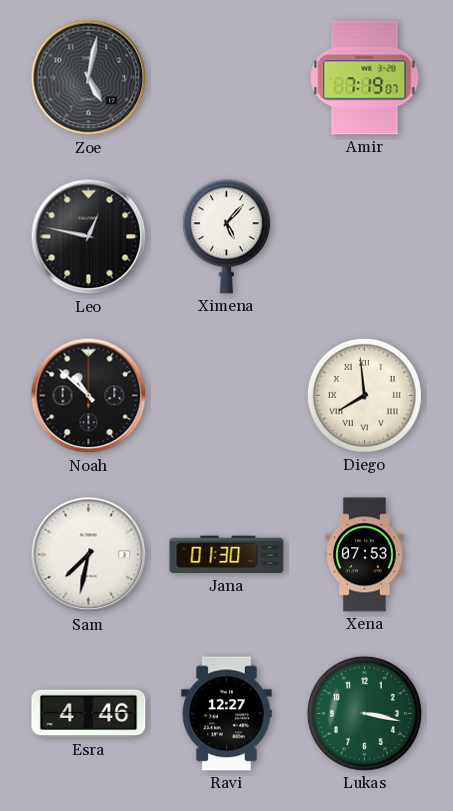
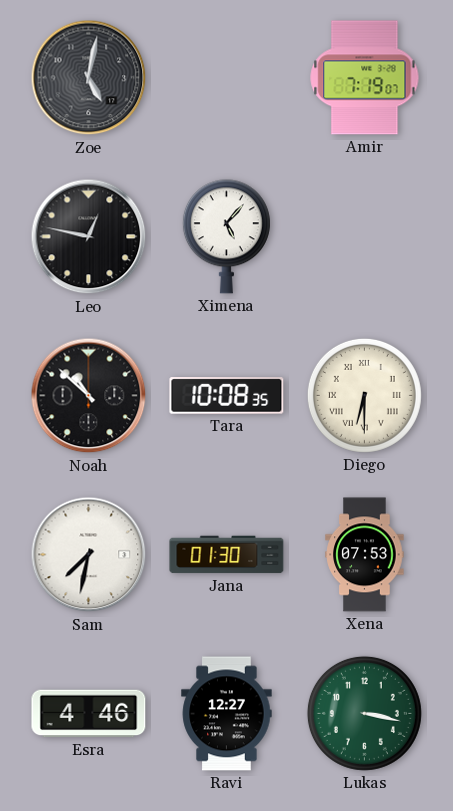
Tara: none -> 10:08 (227, 396)
Diego: 7:59 -> 6:30 (364, 395)
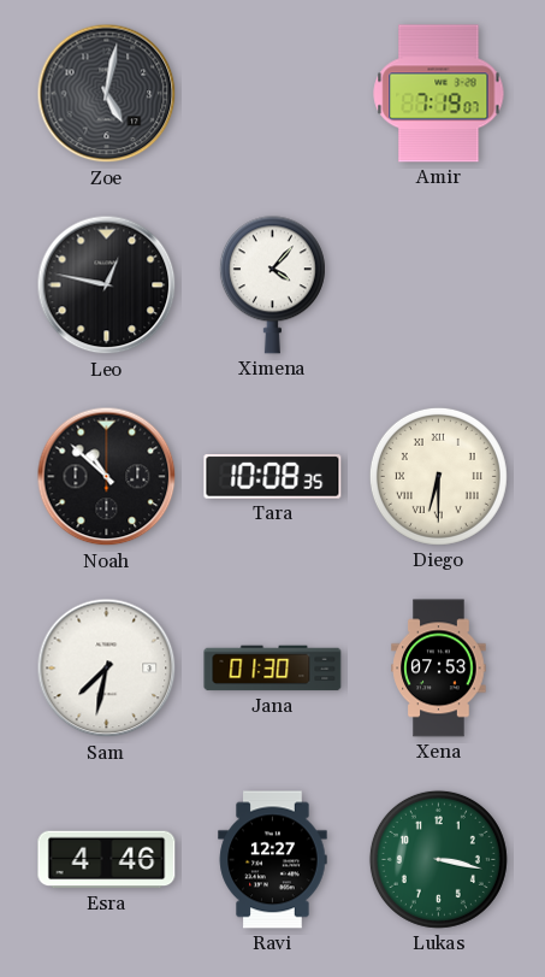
Ximena: 5:07 -> 4:07 (272, 286)
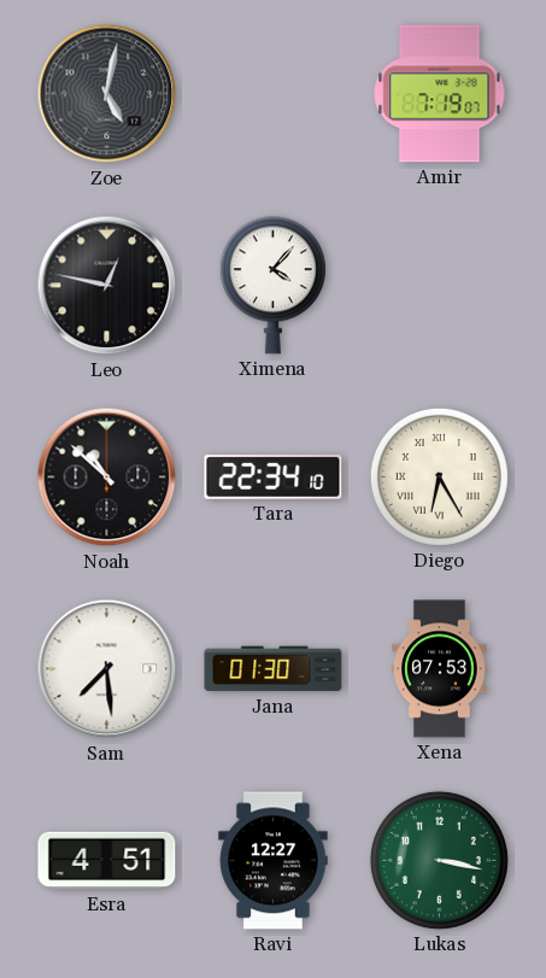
Tara: 10:08 -> 22:34 (274, 478)
Diego: 6:30 -> 6:25 (439, 476)
Sam: 7:32 -> 7:29 (107, 669)
Esra: 4:46 -> 4:51 (107, 861)
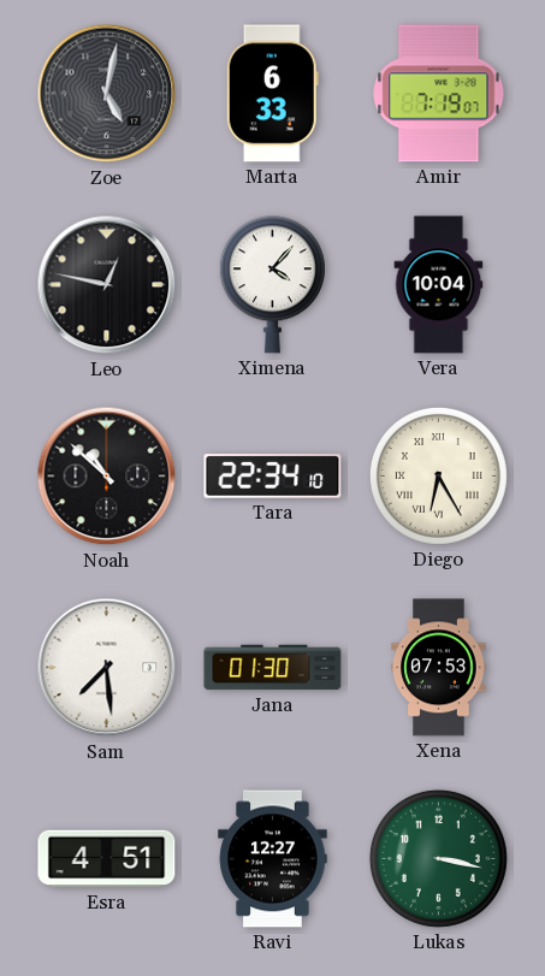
Marta: none -> 6:33 (272, 94)
Vera: none -> 10:04 (439, 285)
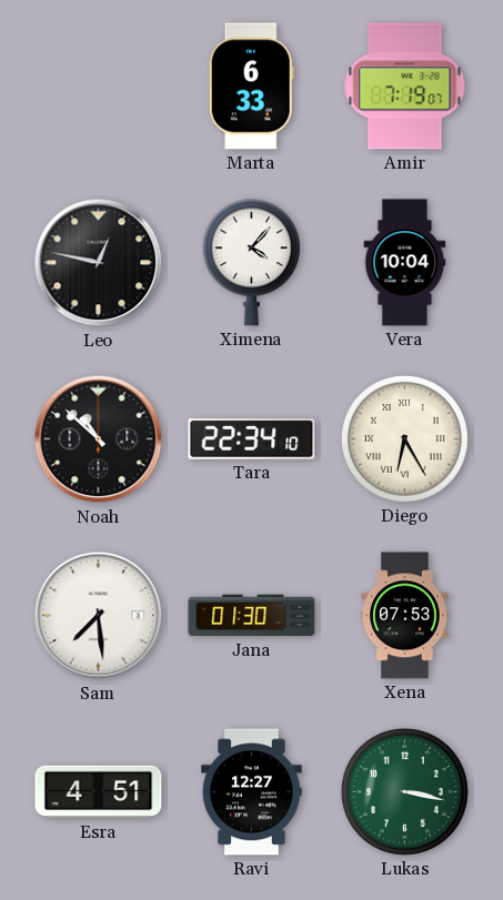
Zoe: 5:02 -> none (107, 94)
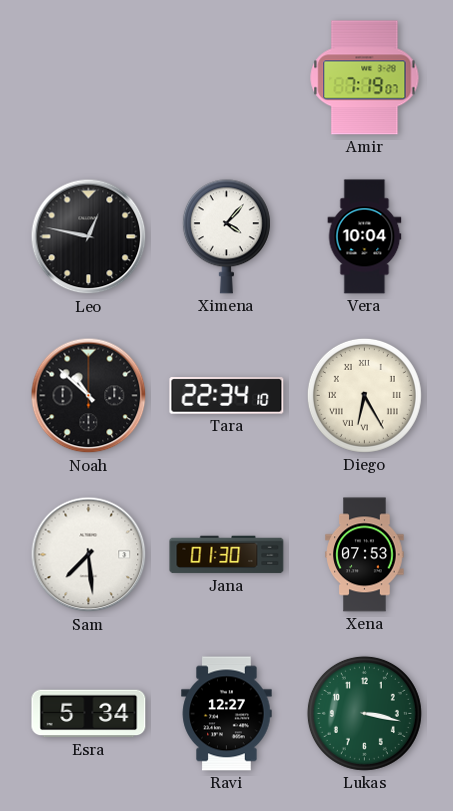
Marta: 6:33 -> none (251, 87)
Esra: 4:51 -> 5:34 (89, 714)
